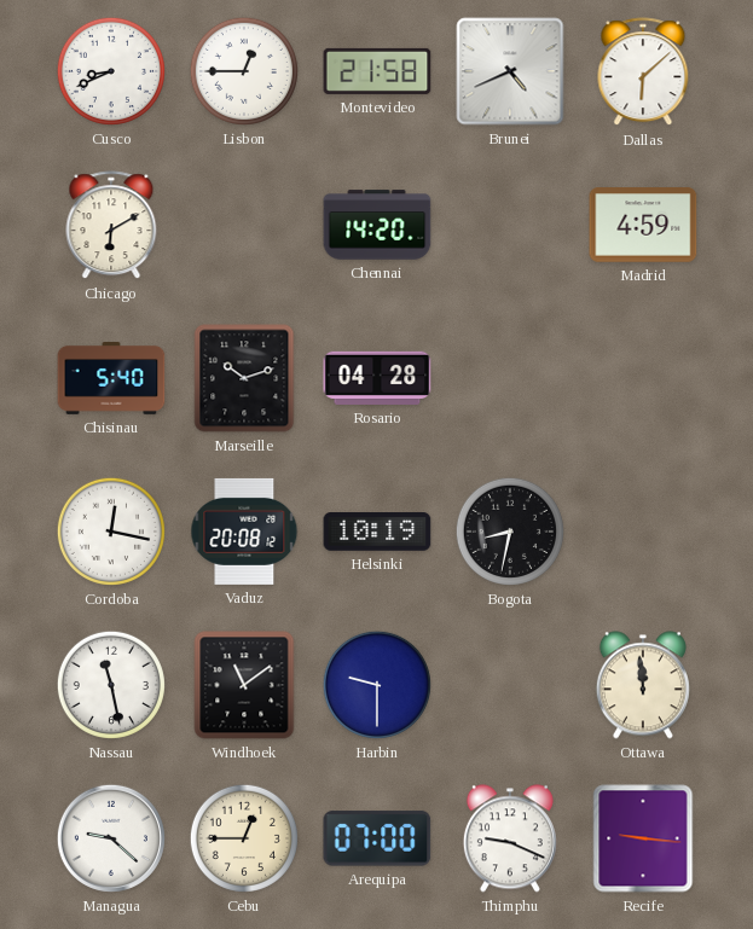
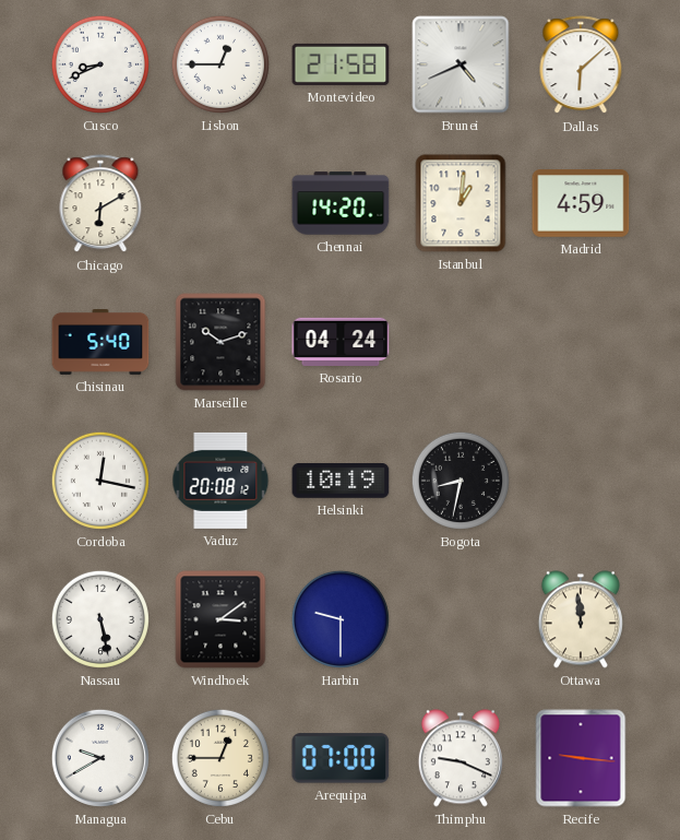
Istanbul: none -> 1:01 (461, 203)
Rosario: 04:28 -> 04:24 (341, 342)
Nassau: 11:28 -> 5:28 (100, 619)
Windhoek: 11:09 -> 3:09 (220, 619)
Managua: 9:22 -> 9:40 (100, 758)
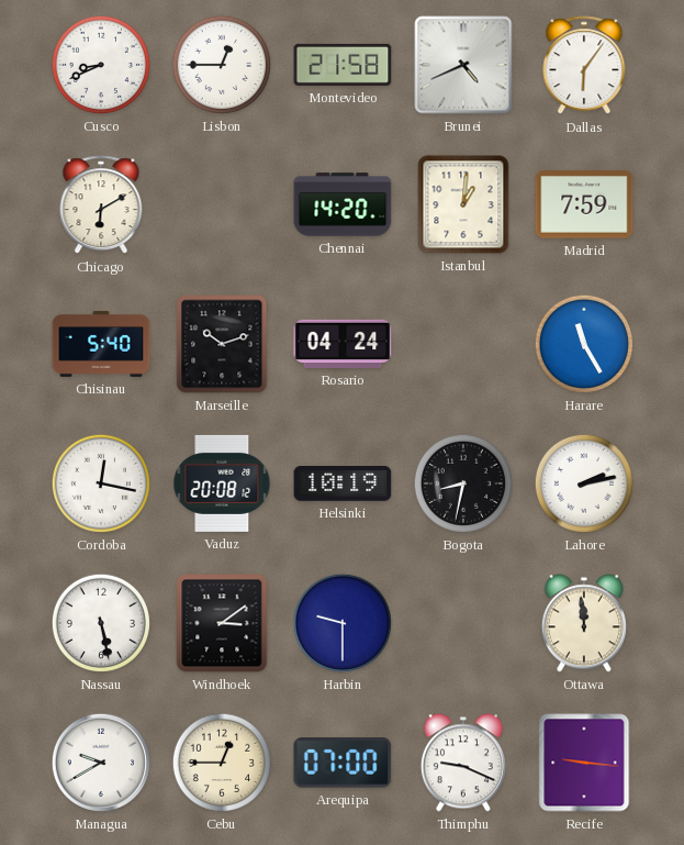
Dallas: 6:08 -> 6:06 (584, 66)
Madrid: 4:59 -> 7:59 (584, 204)
Harare: none -> 11:25 (584, 344)
Lahore: none -> 2:13 (584, 483)
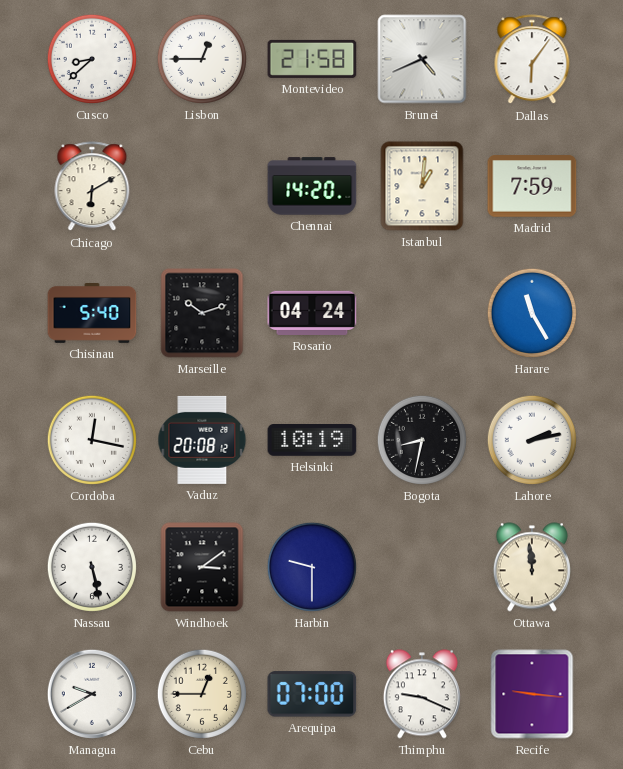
Cusco: 8:41 -> 8:38 (92, 59)
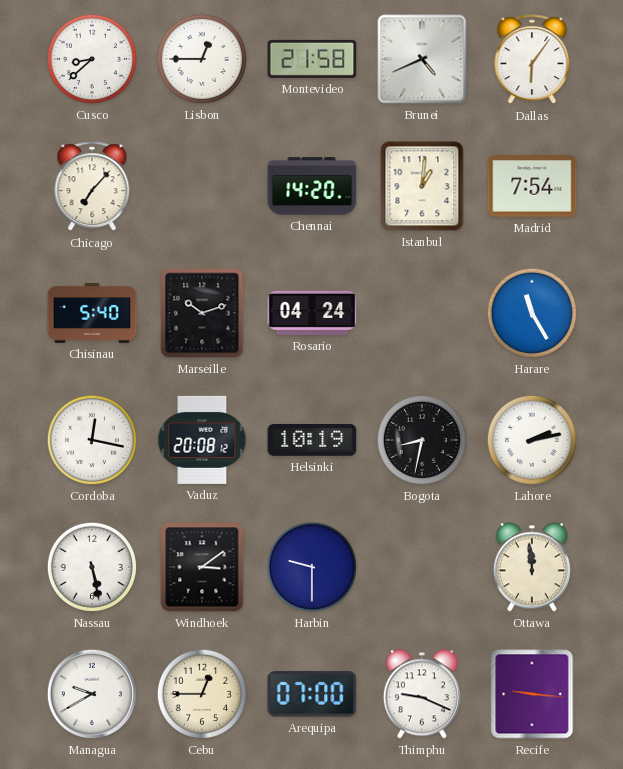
Chicago: 6:10 -> 7:07 (92, 187)
Madrid: 7:59 -> 7:54 (532, 186)
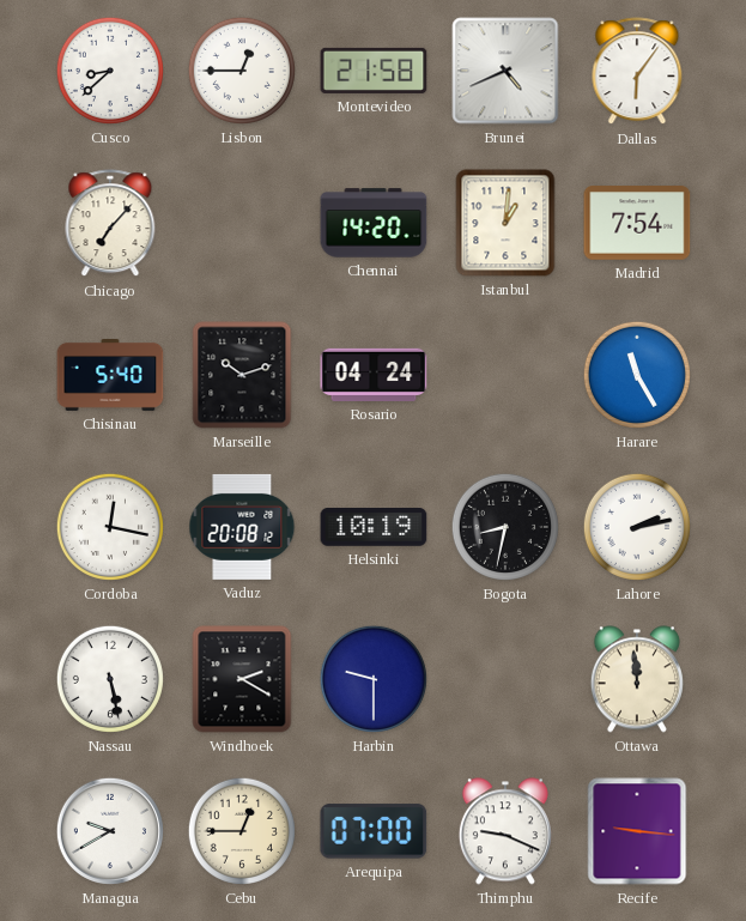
Windhoek: 3:09 -> 2:20 (242, 679)
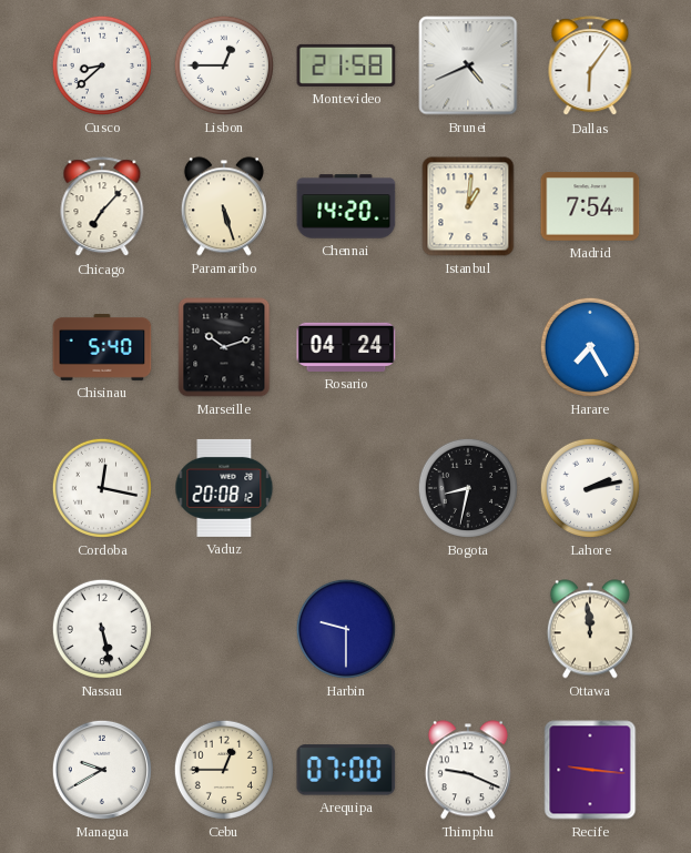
Paramaribo: none -> 5:27 (224, 206)
Harare: 11:25 -> 7:25 (590, 347)
Helsinki: 10:19 -> none (374, 528)
Windhoek: 2:20 -> none (242, 679)
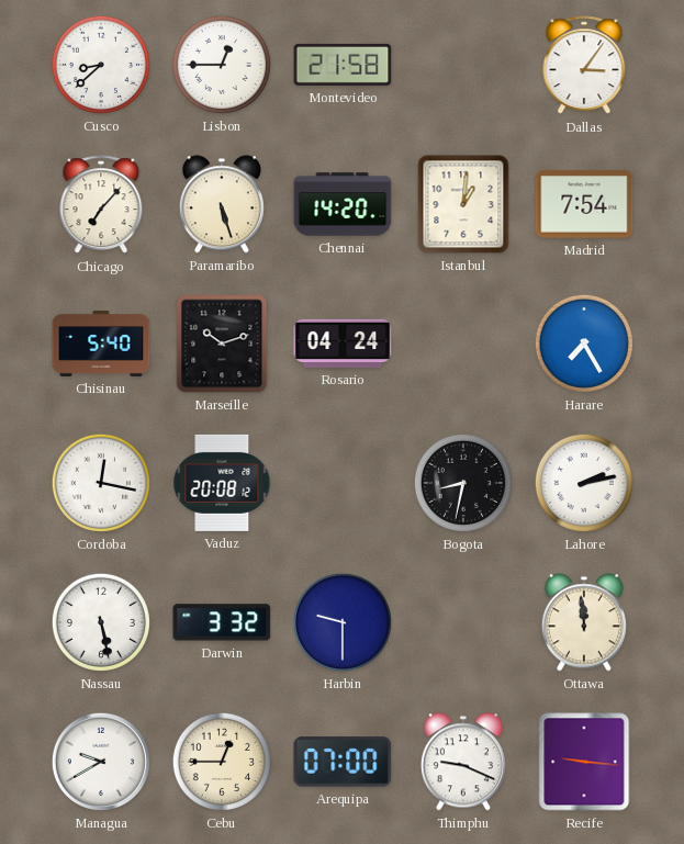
Brunei: 4:41 -> none (468, 65)
Dallas: 6:06 -> 3:06 (584, 66)
Darwin: none -> 3:32 (222, 622)
